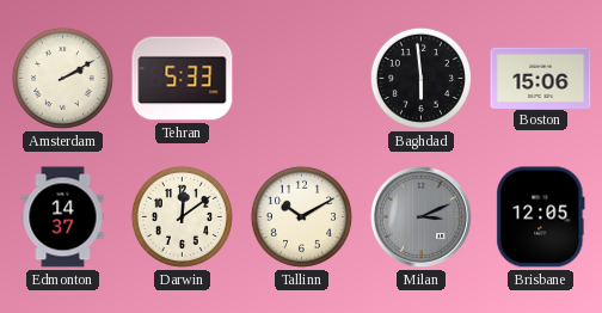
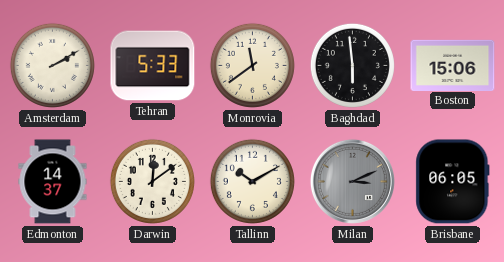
Monrovia: none -> 11:39 (252, 65)
Brisbane: 12:05 -> 06:05 (453, 182)
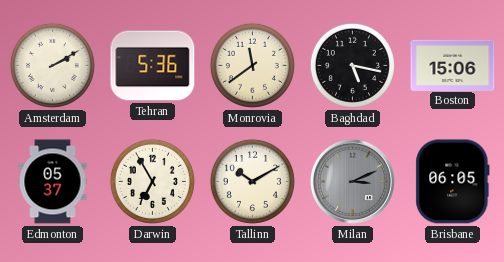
Tehran: 5:33 -> 5:36 (153, 66)
Baghdad: 5:59 -> 5:17 (352, 65)
Edmonton: 14:37 -> 05:37 (53, 182)
Darwin: 12:09 -> 6:55 (152, 181)
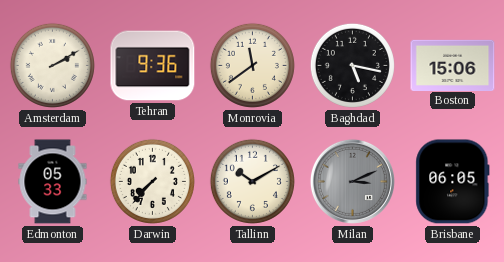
Tehran: 5:36 -> 9:36 (153, 66)
Edmonton: 05:37 -> 05:33 (53, 182)
Darwin: 6:55 -> 7:37 (152, 181)
